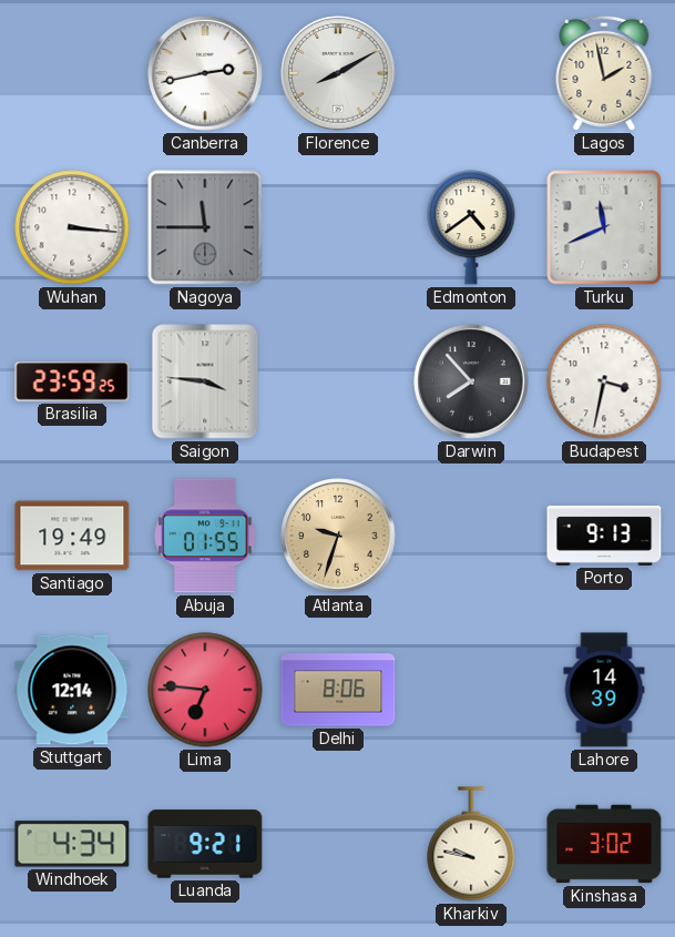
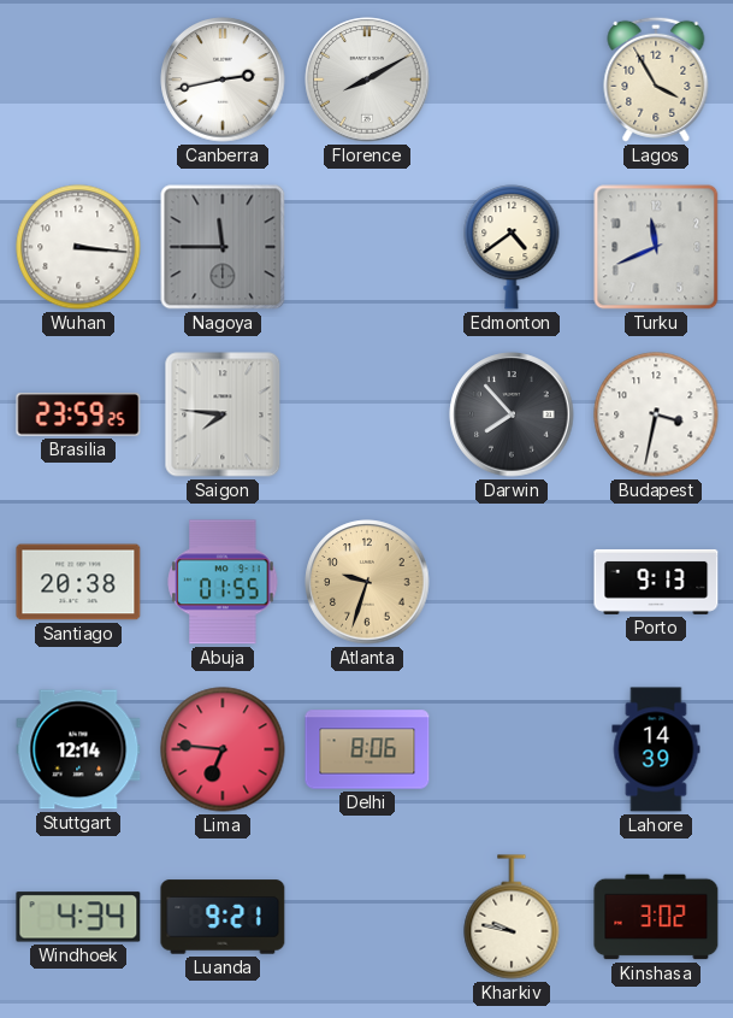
Lagos: 1:58 -> 3:55 (656, 80)
Saigon: 3:46 -> 7:46 (223, 414)
Santiago: 19:49 -> 20:38 (78, 582)
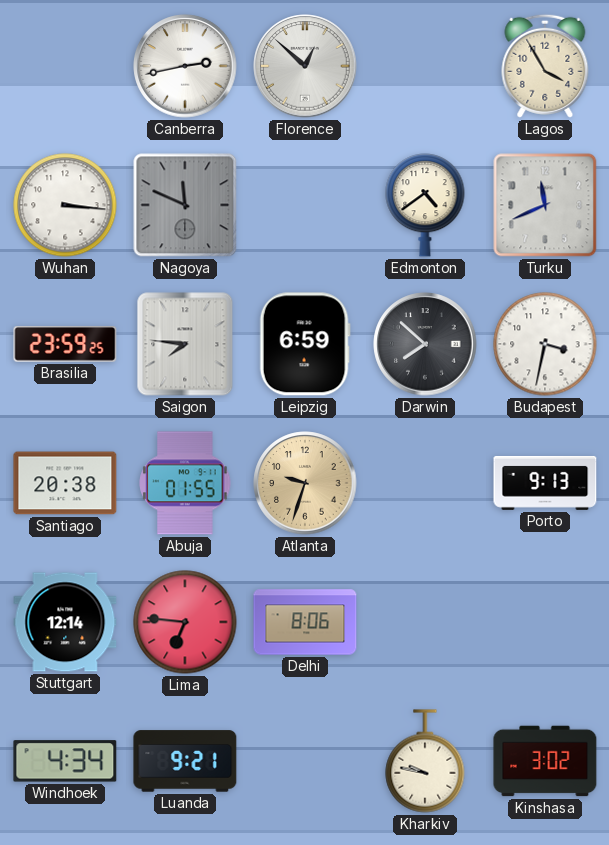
Florence: 8:10 -> 12:52 (305, 66)
Nagoya: 11:45 -> 11:49 (185, 205)
Leipzig: none -> 6:59 (305, 344)
Darwin: 7:53 -> 7:52 (425, 344)
Lahore: 14:39 -> none (656, 749)
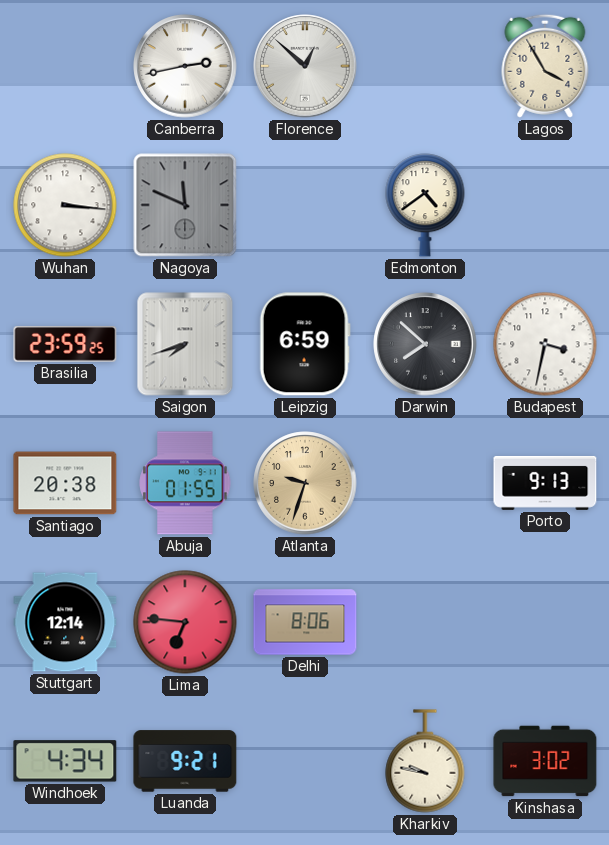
Turku: 11:41 -> none (545, 205)
Saigon: 7:46 -> 7:42 (185, 344)
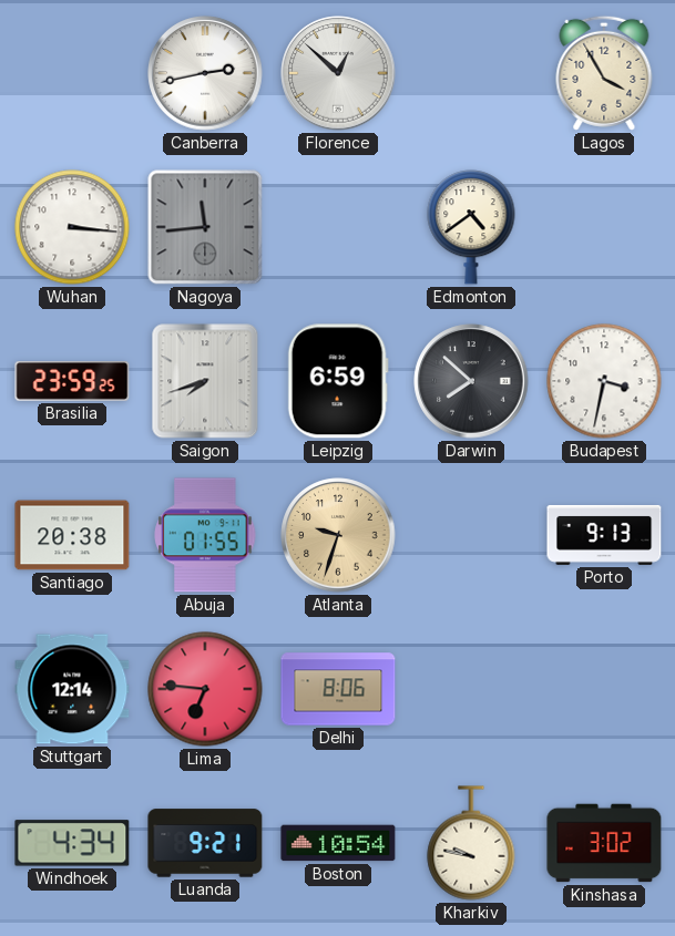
Nagoya: 11:49 -> 11:44 (205, 227)
Boston: none -> 10:54 (338, 843)
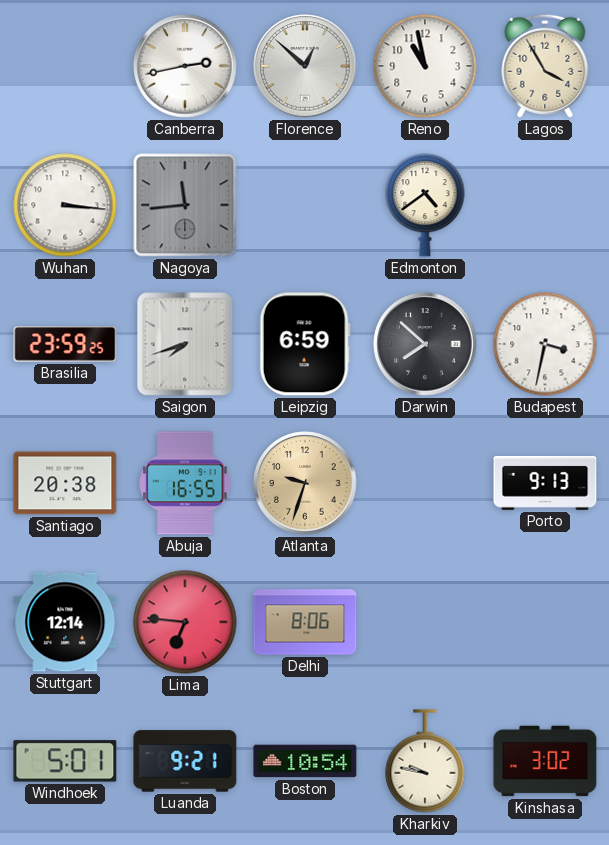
Reno: none -> 10:58 (425, 66)
Abuja: 01:55 -> 16:55 (185, 483)
Windhoek: 4:34 -> 5:01 (65, 761)
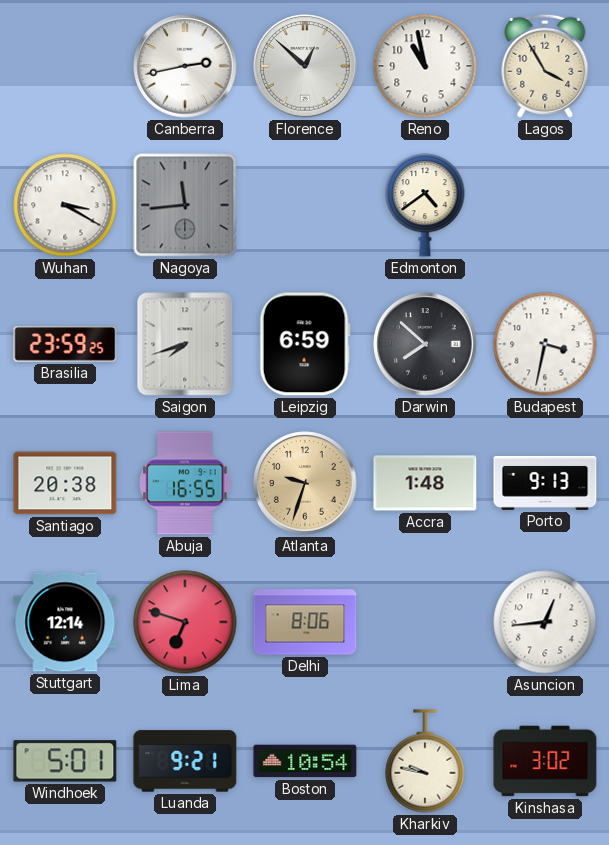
Wuhan: 3:16 -> 3:20 (65, 205)
Accra: none -> 1:48 (425, 483)
Lima: 6:46 -> 6:48 (185, 622)
Asuncion: none -> 12:44 (545, 622)
